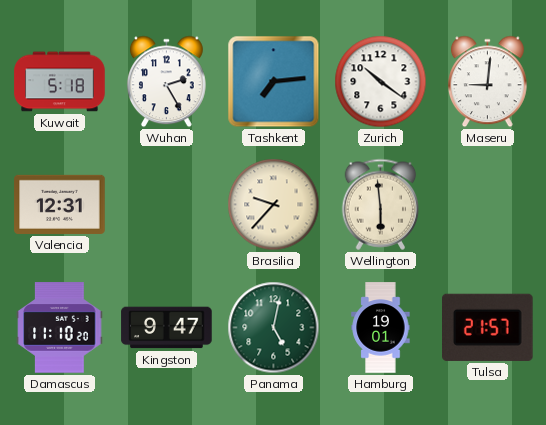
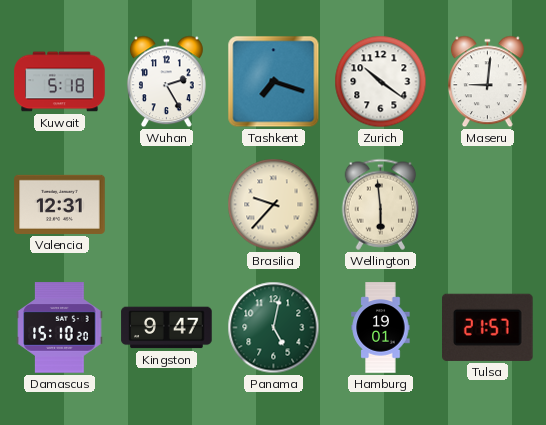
Tashkent: 7:14 -> 7:18 (274, 82)
Damascus: 11:10 -> 15:10 (60, 328)
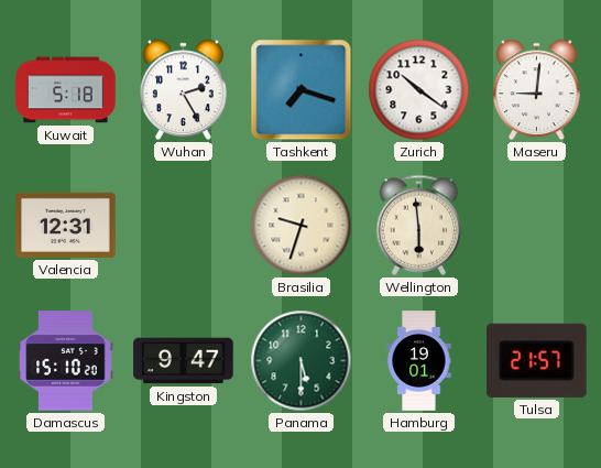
Brasilia: 9:37 -> 9:33 (302, 226)
Panama: 5:02 -> 5:30 (302, 361)
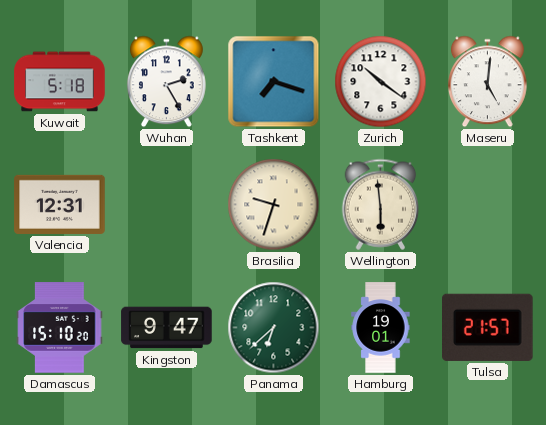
Maseru: 9:01 -> 5:01 (487, 82)
Panama: 5:30 -> 6:38 (274, 328)
